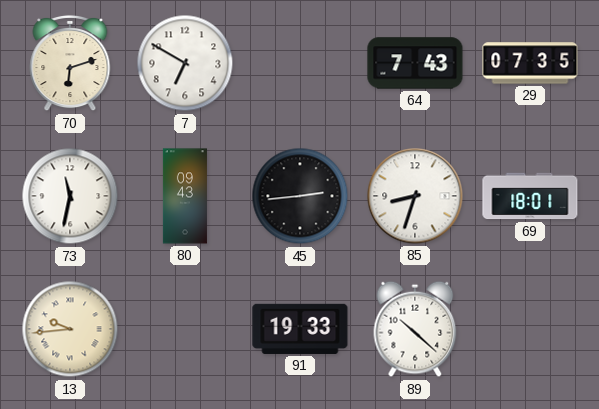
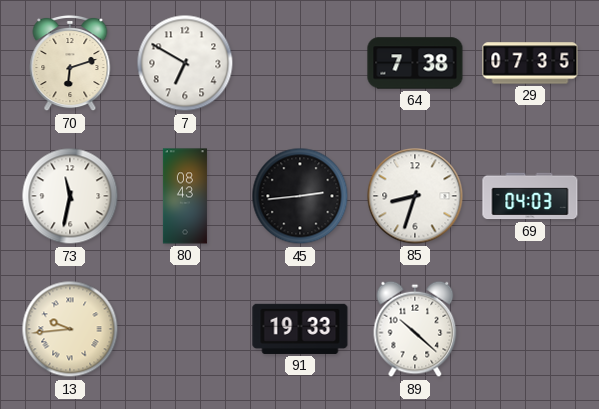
64: 7:43 -> 7:38 (415, 63)
80: 09:43 -> 08:43 (185, 196)
69: 18:01 -> 04:03 (530, 196)
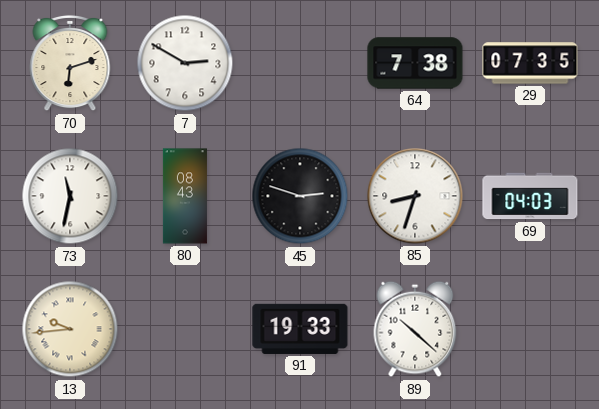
7: 6:50 -> 2:50 (185, 63)
45: 2:44 -> 2:48 (300, 196)
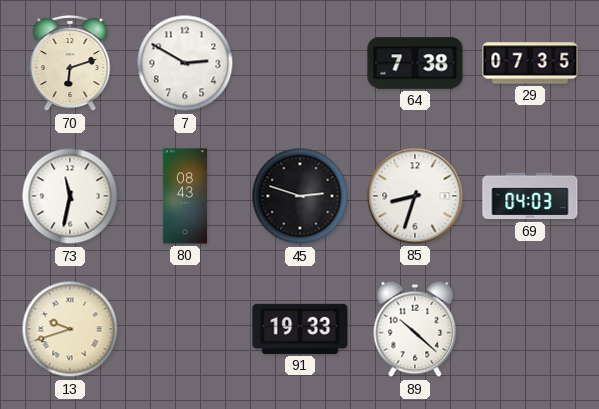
13: 9:44 -> 9:42 (70, 329)
